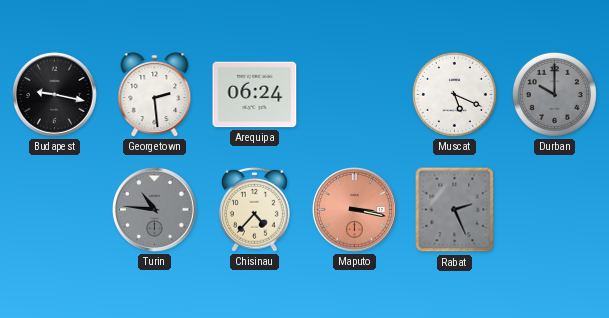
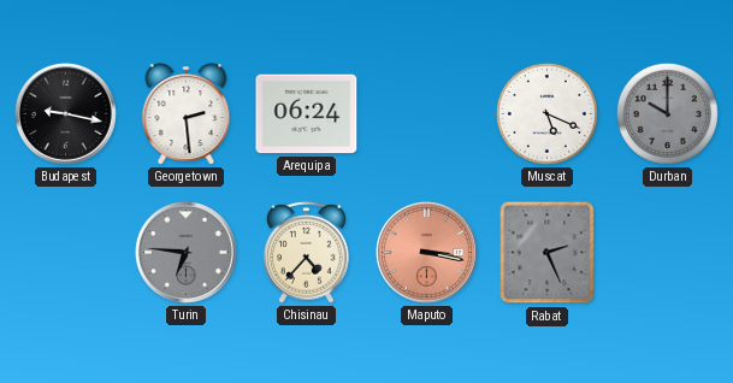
Turin: 10:46 -> 6:46 (185, 252)
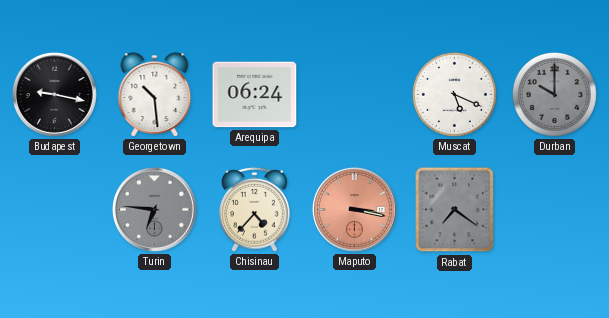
Georgetown: 2:29 -> 10:29 (155, 95)
Rabat: 2:26 -> 7:21 (455, 210)
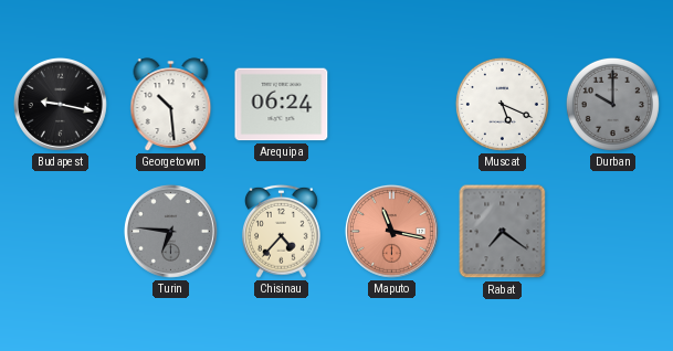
Maputo: 3:17 -> 11:17 (391, 231)
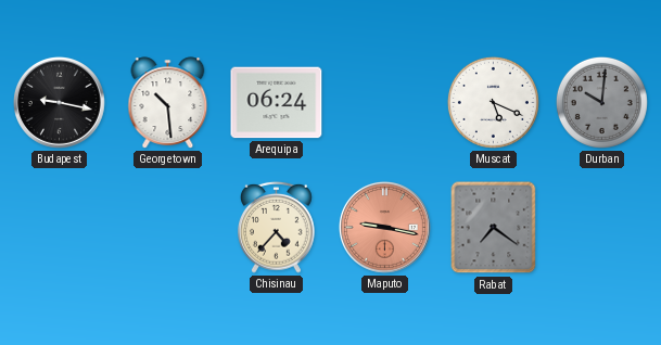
Durban: 10:00 -> 10:01 (601, 102)
Turin: 6:46 -> none (170, 231)
Maputo: 11:17 -> 9:17 (384, 227)
